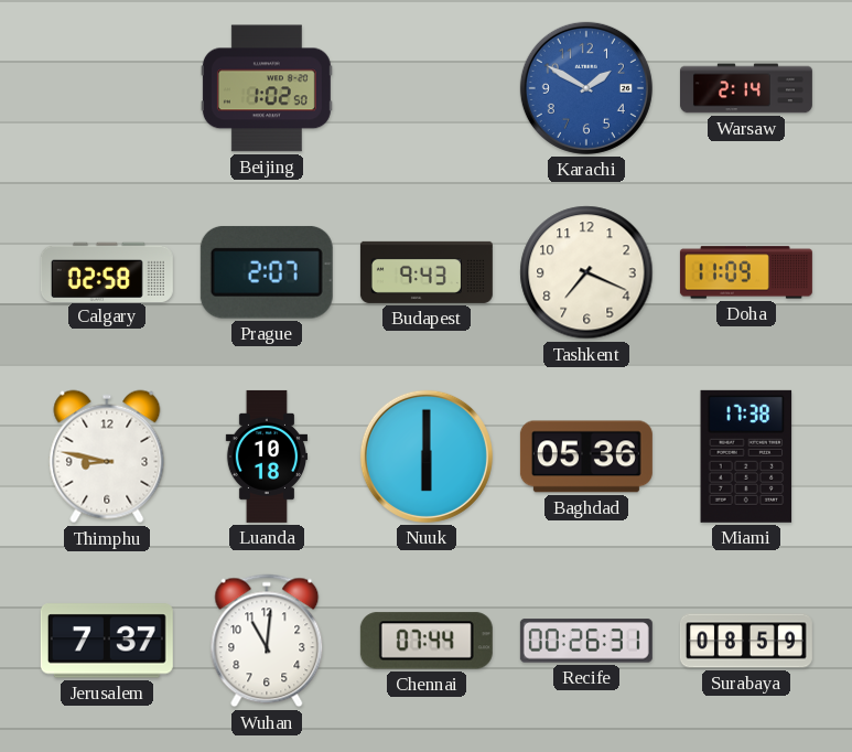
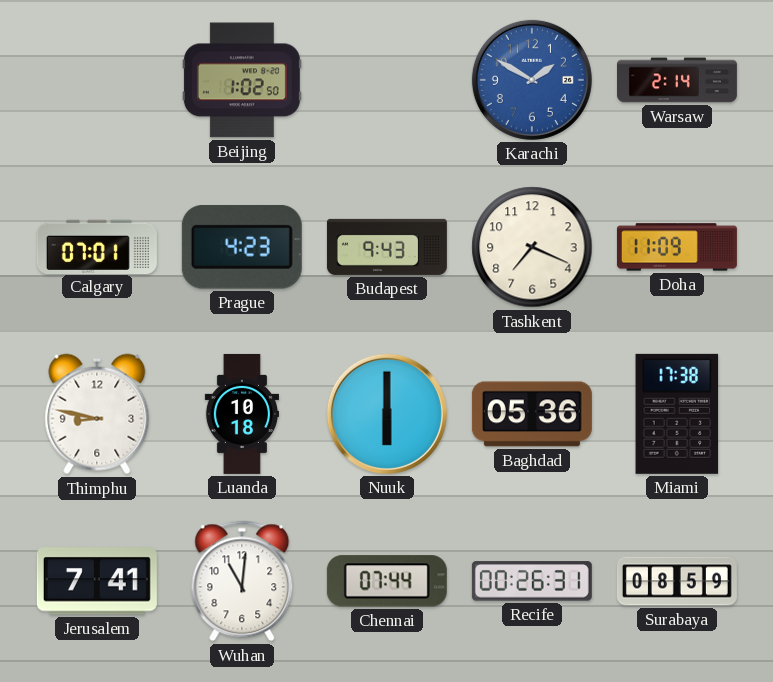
Calgary: 02:58 -> 07:01 (97, 246)
Prague: 2:07 -> 4:23 (242, 247)
Jerusalem: 7:37 -> 7:41 (97, 581)
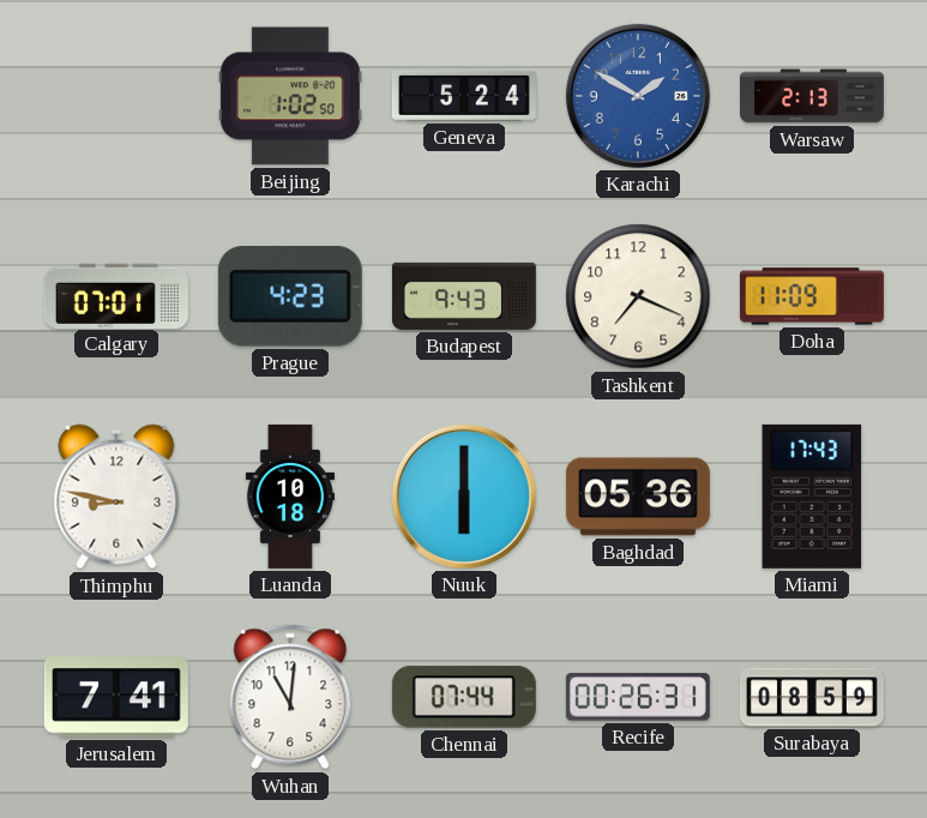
Geneva: none -> 5:24 (464, 96)
Warsaw: 2:14 -> 2:13 (812, 96)
Miami: 17:38 -> 17:43 (812, 497)
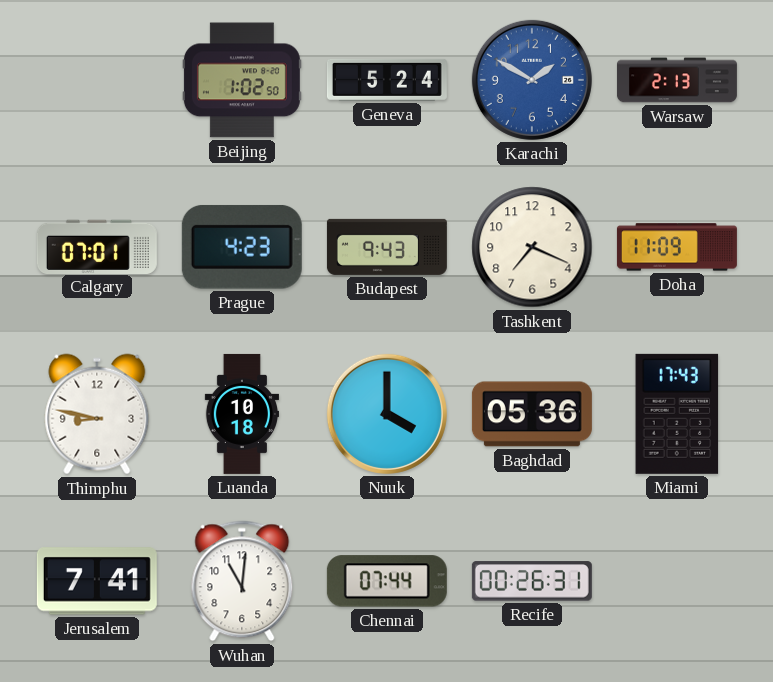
Nuuk: 6:00 -> 4:00 (387, 414)
Surabaya: 08:59 -> none (812, 697)
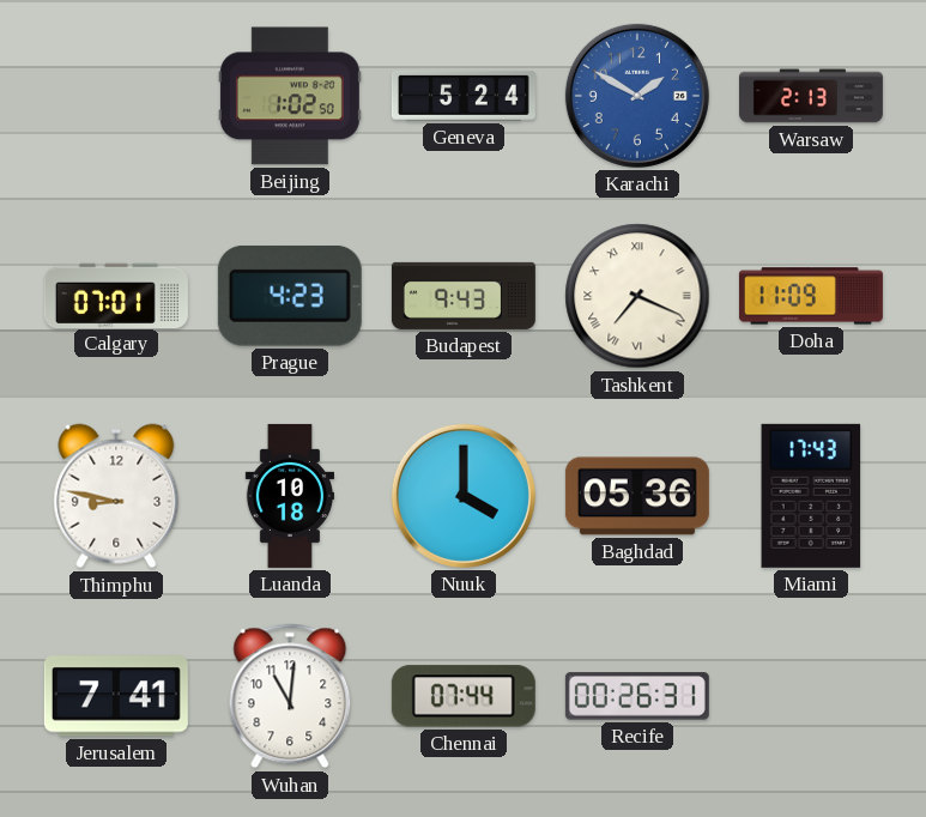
Tashkent numerals: Arabic -> Roman (637, 296)
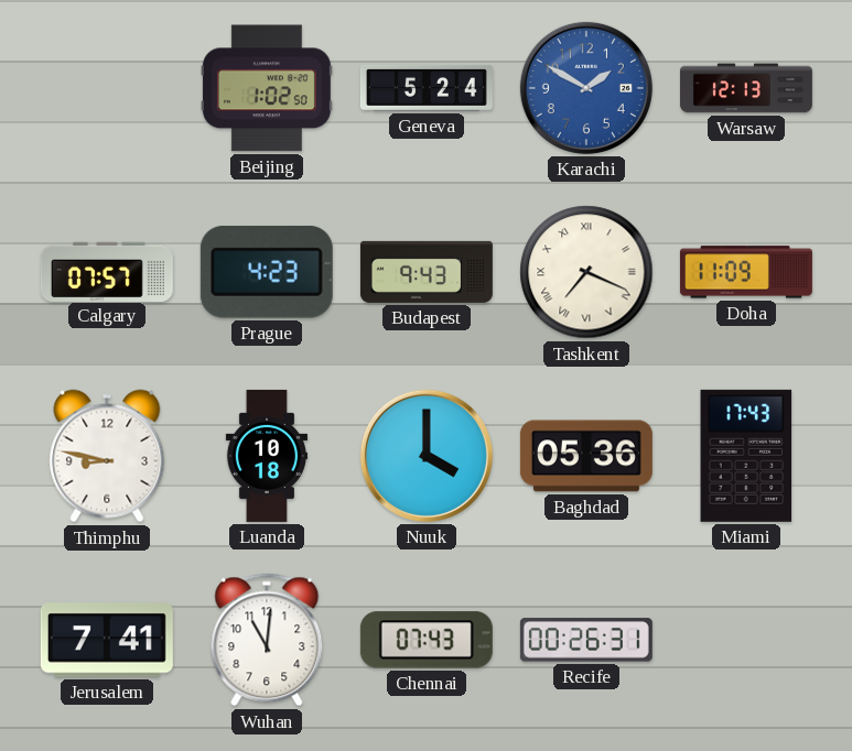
Warsaw: 2:13 -> 12:13 (746, 88)
Calgary: 07:01 -> 07:57 (107, 271)
Chennai: 07:44 -> 07:43 (427, 640)
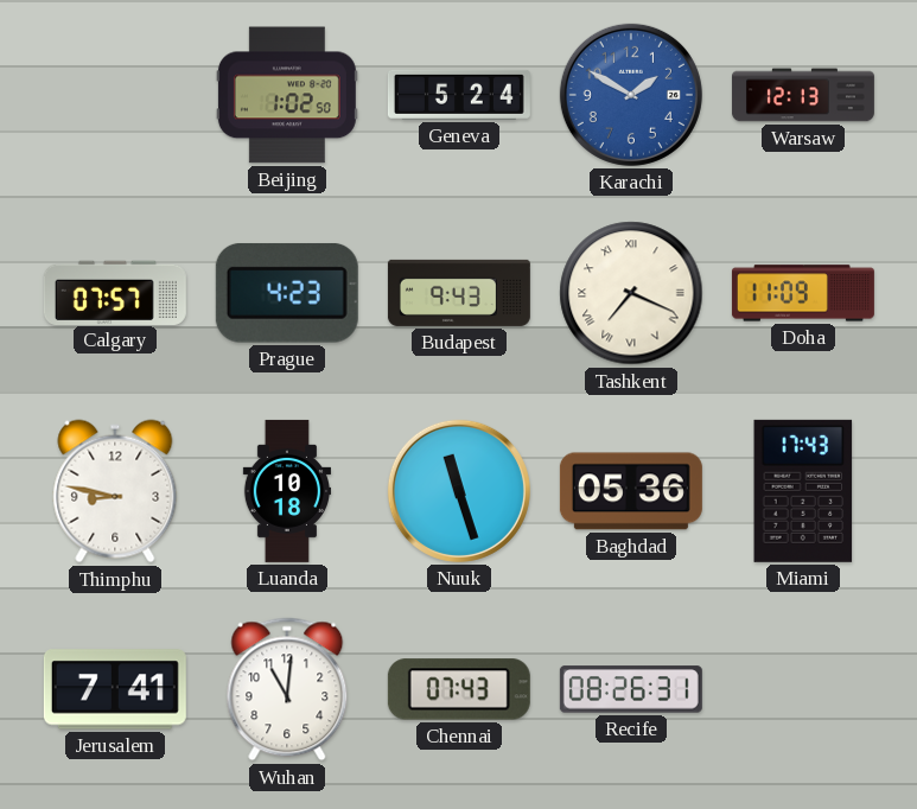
Nuuk: 4:00 -> 11:27 (459, 491)
Recife: 00:26 -> 08:26 (631, 689)
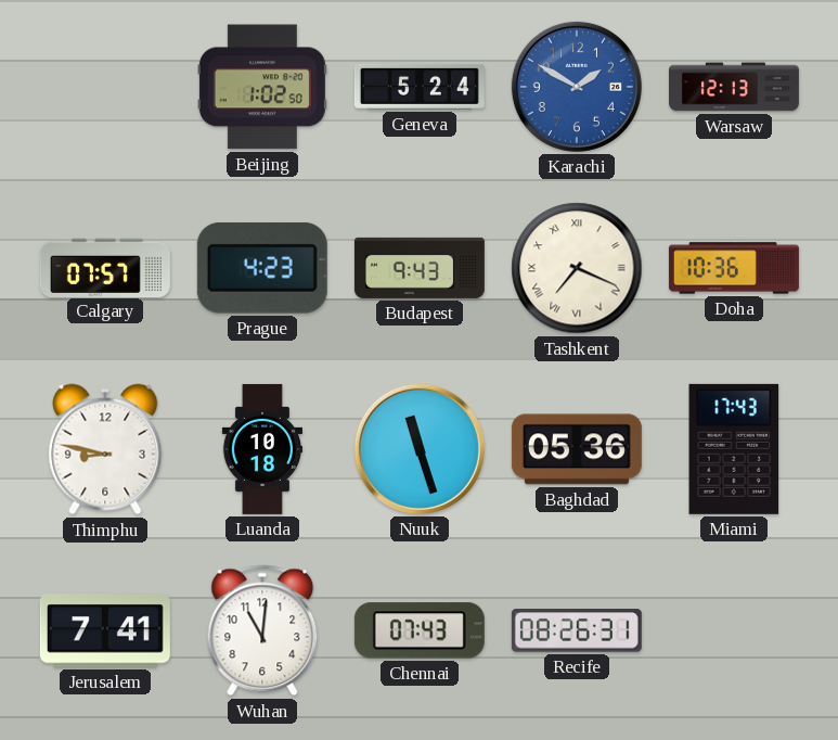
Doha: 11:09 -> 10:36 (734, 268)
